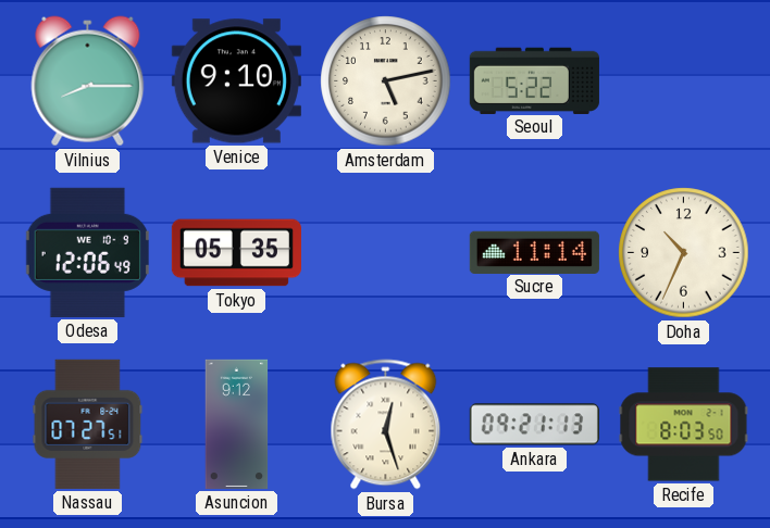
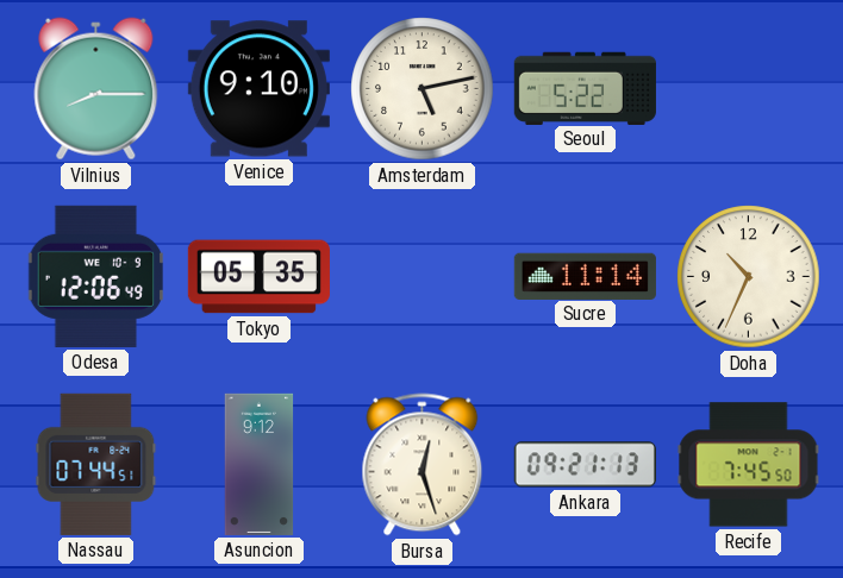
Nassau: 07:27 -> 07:44 (96, 464)
Recife: 8:03 -> 7:45 (749, 465)
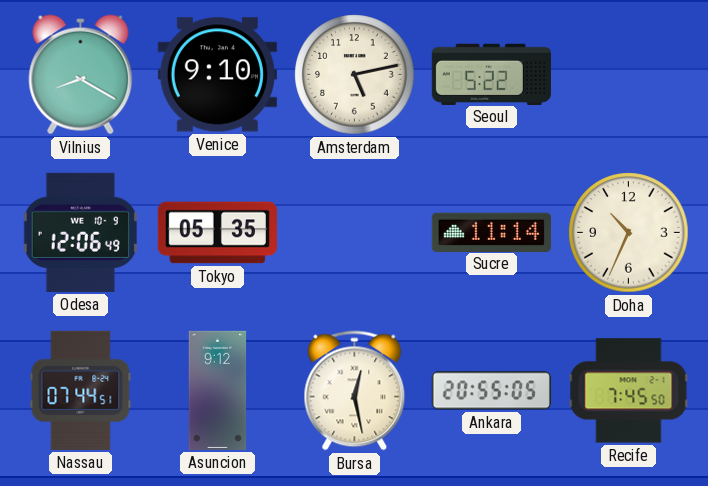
Vilnius: 8:15 -> 8:20 (81, 75)
Bursa: 12:27 -> 12:28 (355, 391)
Ankara: 09:21 -> 20:55 (491, 391)
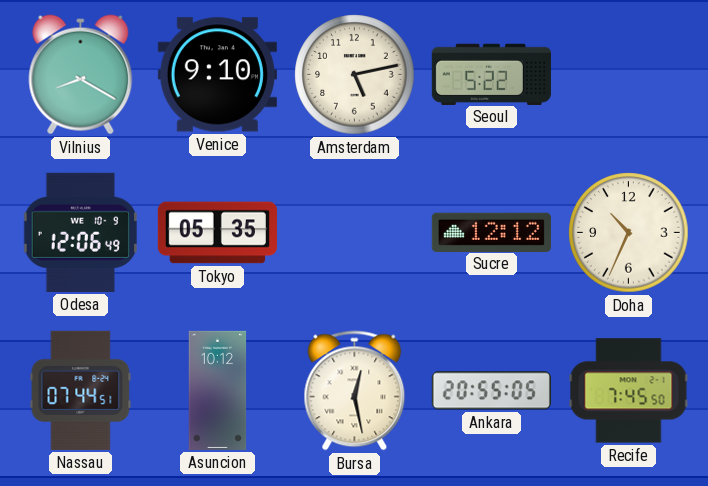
Sucre: 11:14 -> 12:12 (491, 232)
Asuncion: 9:12 -> 10:12 (218, 390)
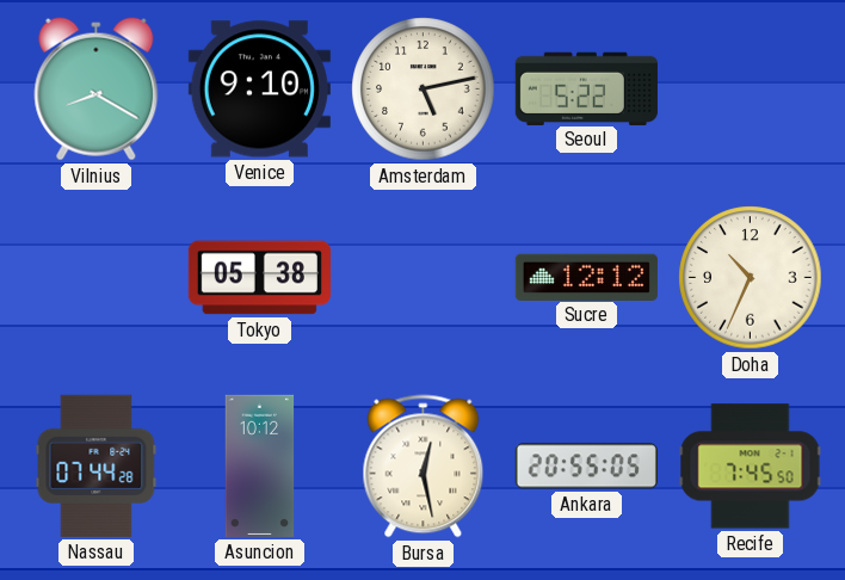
Odesa: 12:06 -> none (80, 232)
Tokyo: 05:35 -> 05:38 (259, 278)
Nassau: 07:44:51 -> 07:44:28 (97, 465)
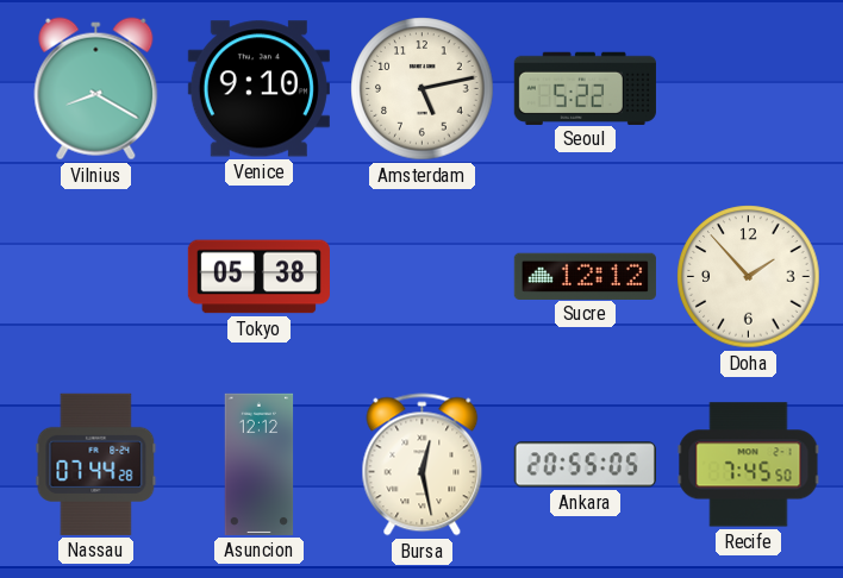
Doha: 10:34 -> 1:53 (749, 277)
Asuncion: 10:12 -> 12:12 (260, 464)
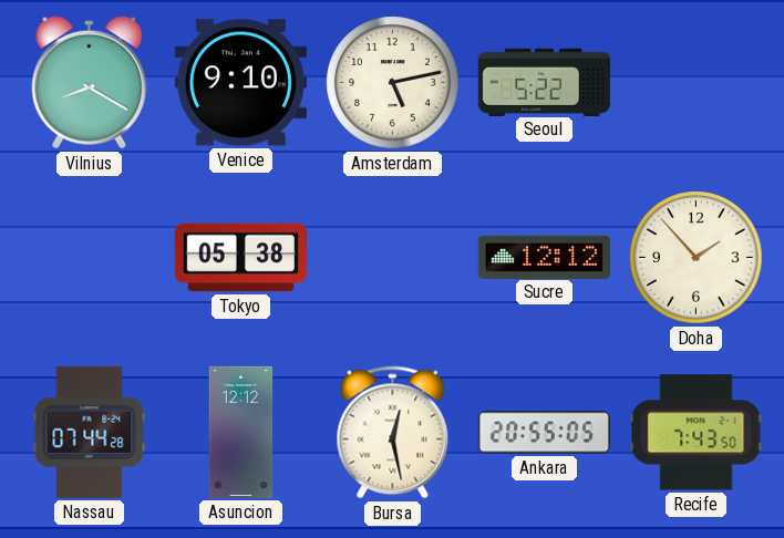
Recife: 7:45 -> 7:43 (697, 433)
